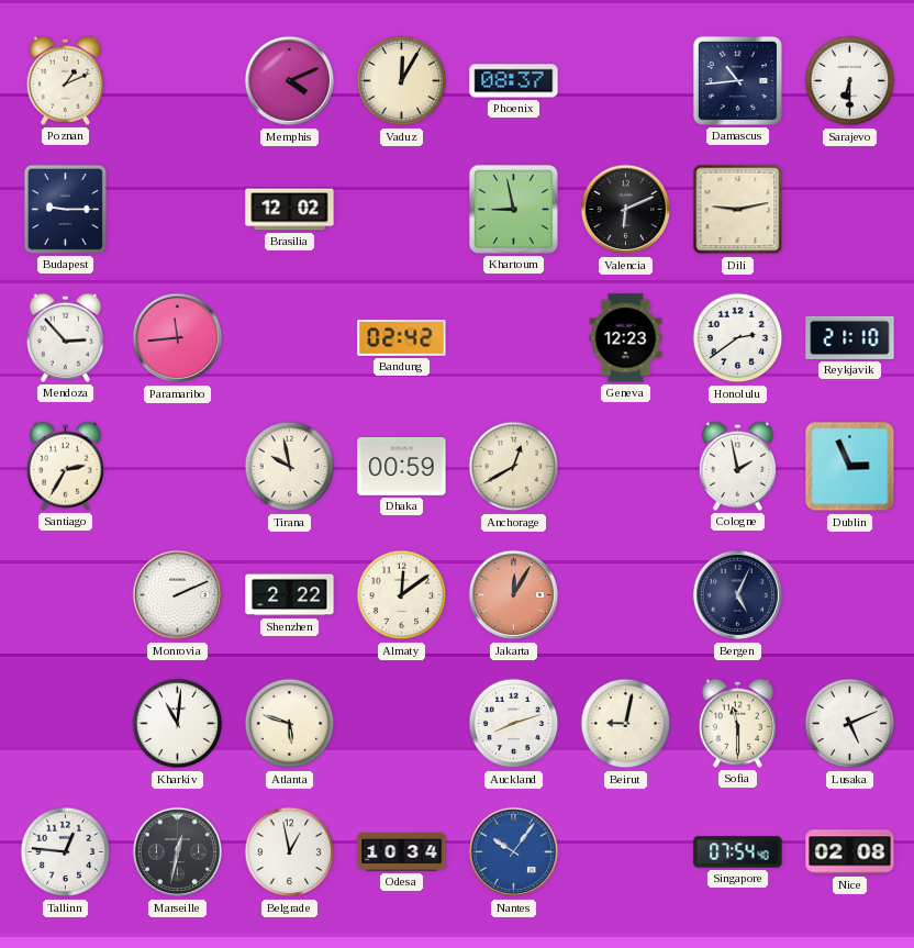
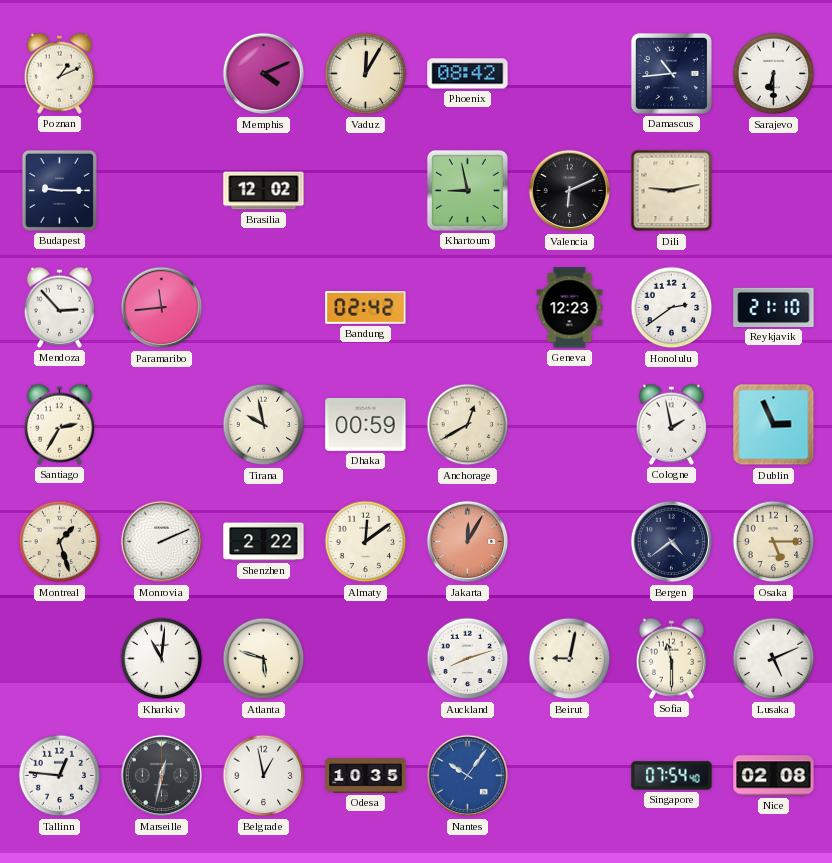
Phoenix: 08:37 -> 08:42 (468, 74)
Montreal: none -> 1:27 (60, 542)
Bergen: 5:04 -> 4:39 (672, 542)
Osaka: none -> 5:15 (774, 542)
Odesa: 10:34 -> 10:35 (366, 776)
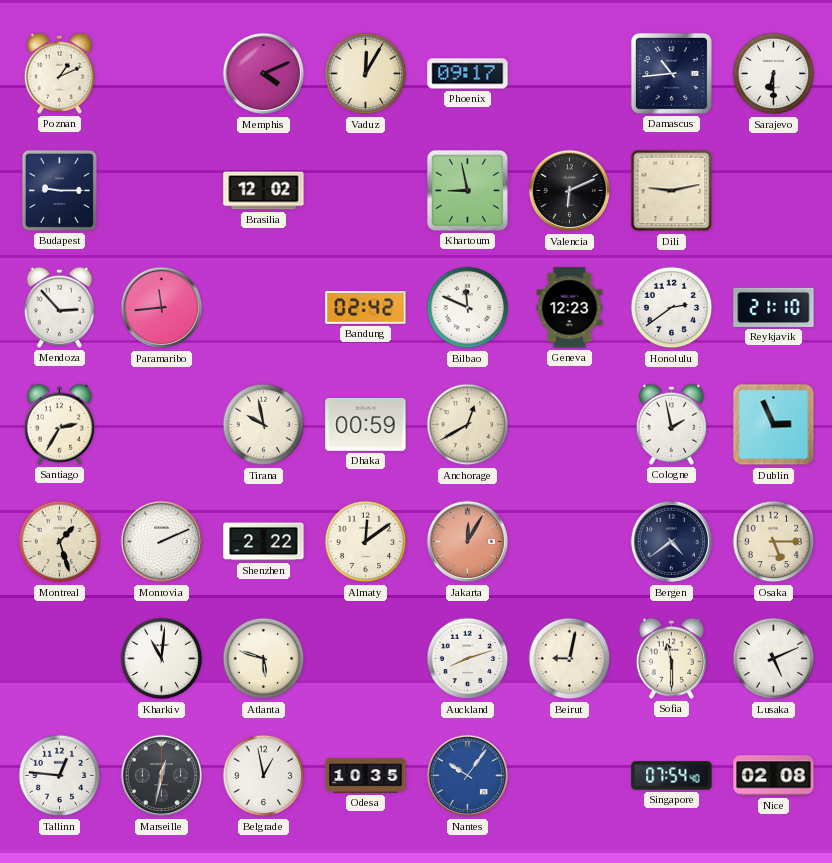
Phoenix: 08:42 -> 09:17 (468, 74)
Bilbao: none -> 11:49 (468, 308)
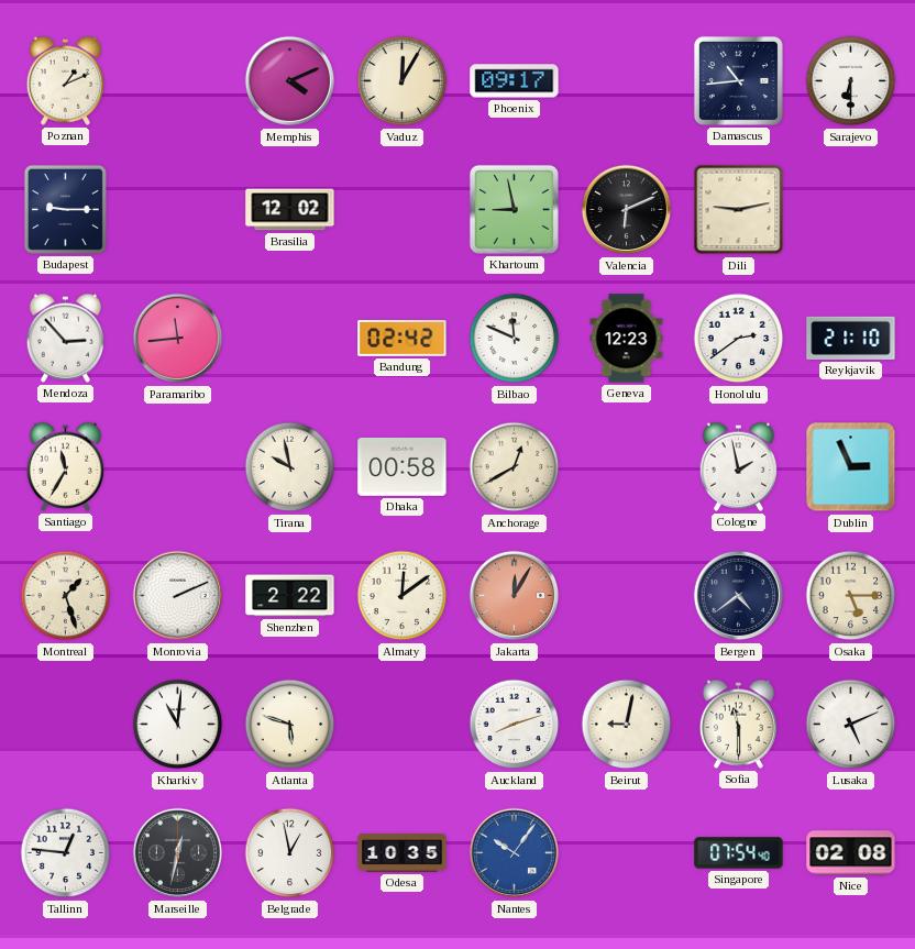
Santiago: 2:35 -> 11:35 (65, 466)
Dhaka: 00:59 -> 00:58 (403, 467)
